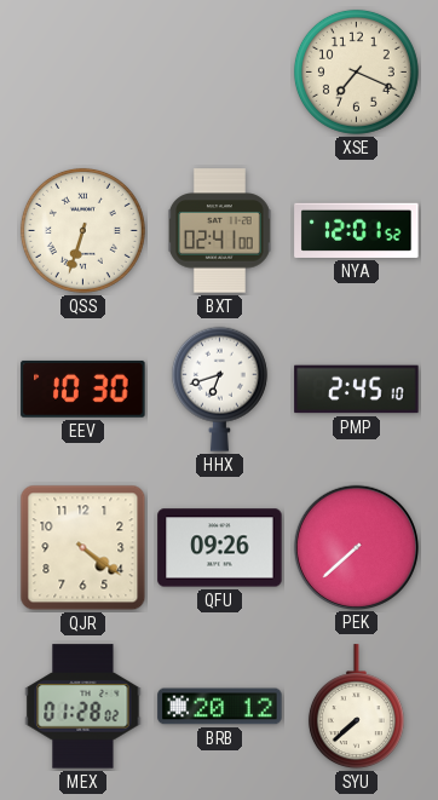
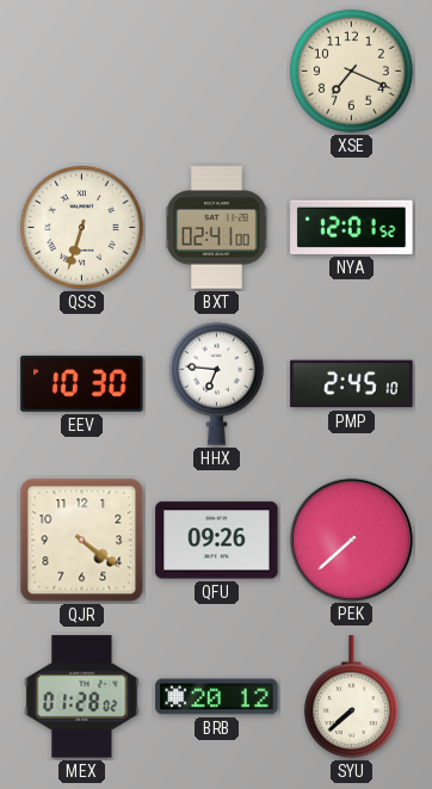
HHX: 6:42 -> 6:46 (216, 383)
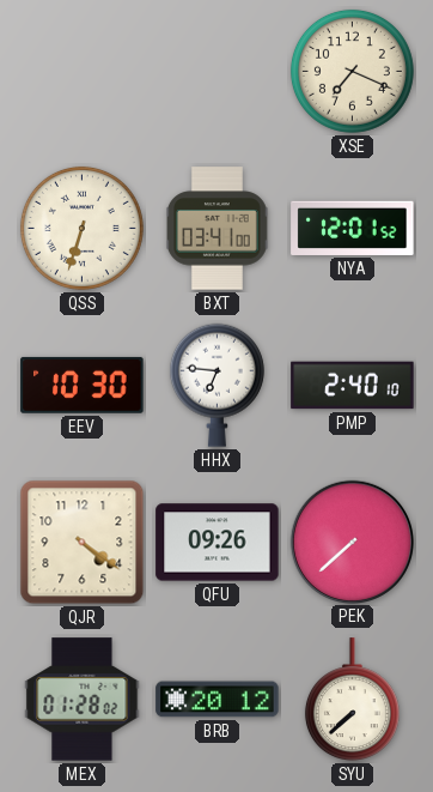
BXT: 02:41 -> 03:41 (218, 229)
PMP: 2:45 -> 2:40 (353, 386)
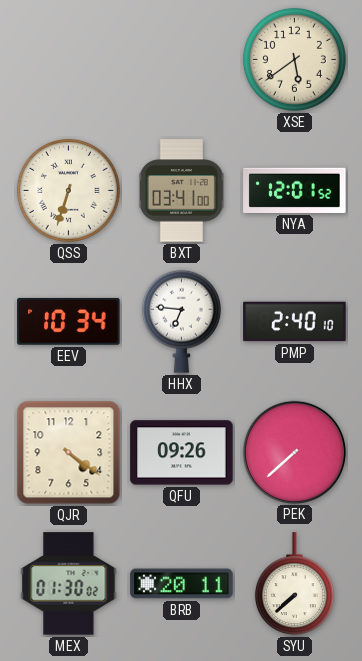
XSE: 7:19 -> 5:39 (294, 59)
EEV: 10:30 -> 10:34 (69, 321)
MEX: 01:28 -> 01:30 (69, 584)
BRB: 20:12 -> 20:11 (182, 584)
